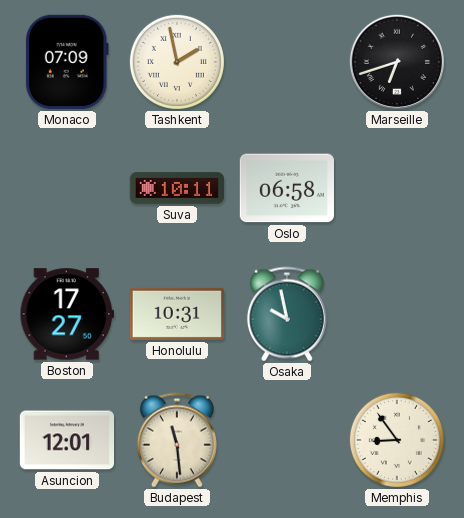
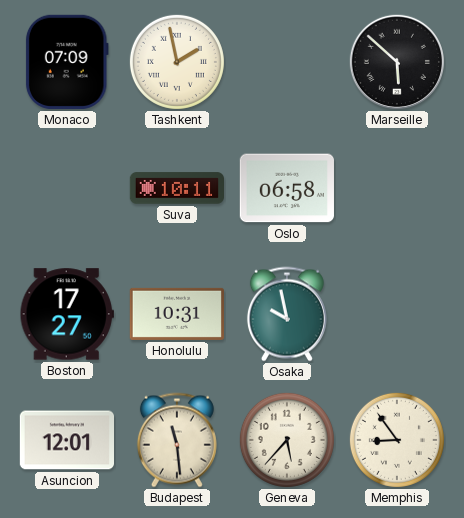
Marseille: 6:42 -> 5:52 (397, 62)
Geneva: none -> 5:37 (287, 440)
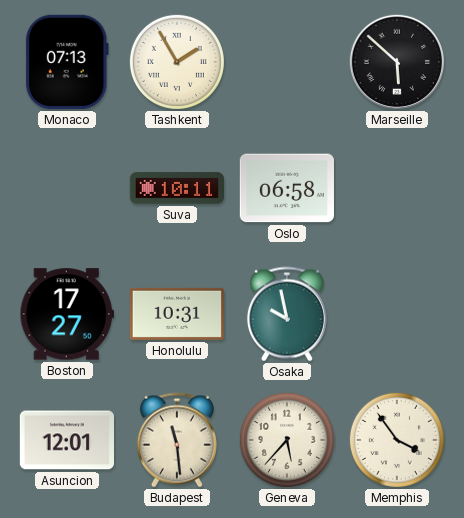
Monaco: 07:09 -> 07:13 (67, 62)
Tashkent: 1:58 -> 1:55 (177, 62)
Memphis: 8:54 -> 3:54 (397, 440)
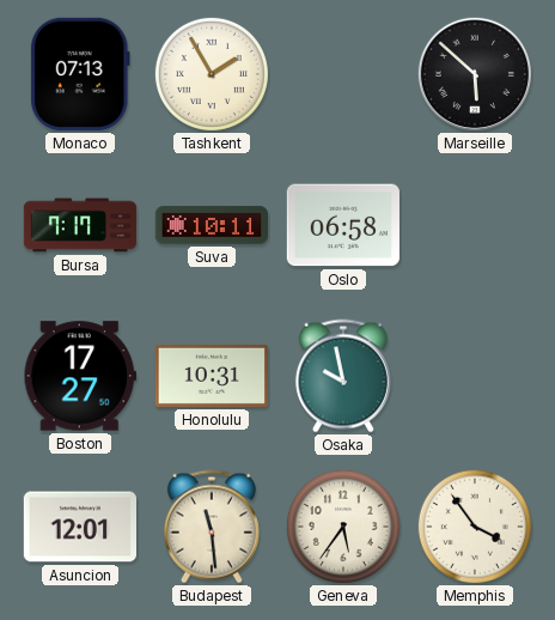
Bursa: none -> 7:17 (80, 225)
Geneva: 5:37 -> 5:36 (343, 527)
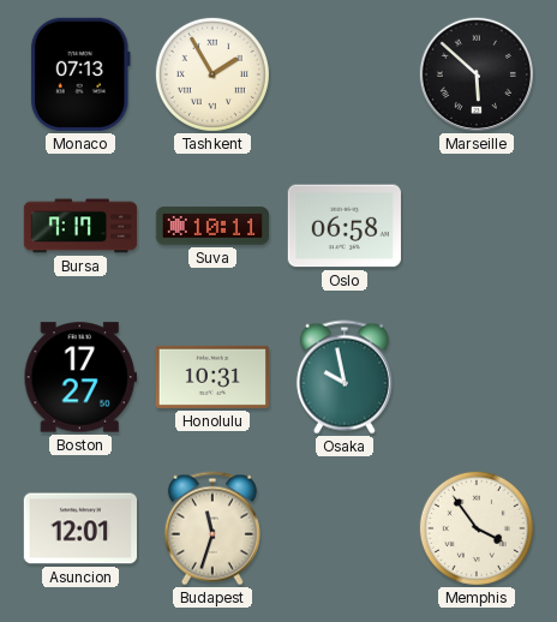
Budapest: 11:29 -> 11:33 (212, 528)
Geneva: 5:36 -> none (343, 527)
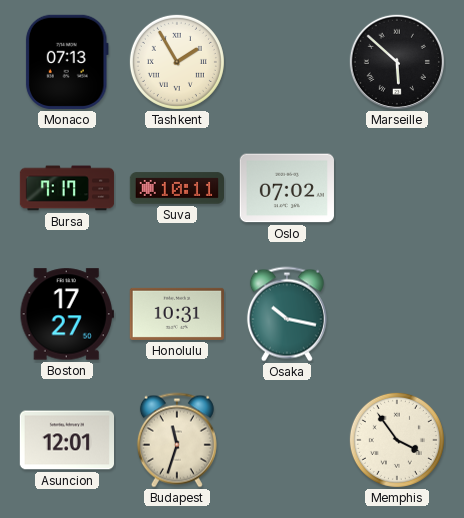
Oslo: 06:58 -> 07:02 (287, 188)
Osaka: 9:58 -> 10:17 (287, 314)
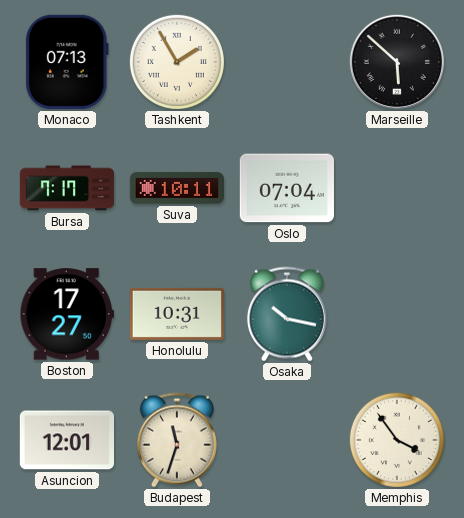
Oslo: 07:02 -> 07:04 (287, 188)
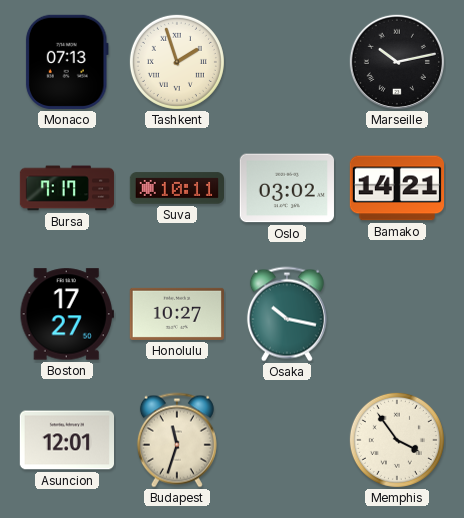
Tashkent: 1:55 -> 1:57 (177, 62)
Marseille: 5:52 -> 10:13 (397, 62)
Oslo: 07:04 -> 03:02 (287, 188)
Bamako: none -> 14:21 (396, 188)
Honolulu: 10:31 -> 10:27 (177, 314)
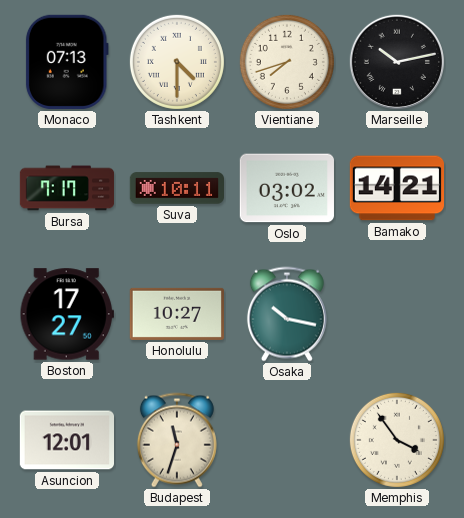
Tashkent: 1:57 -> 4:30 (177, 62)
Vientiane: none -> 7:42 (287, 62)
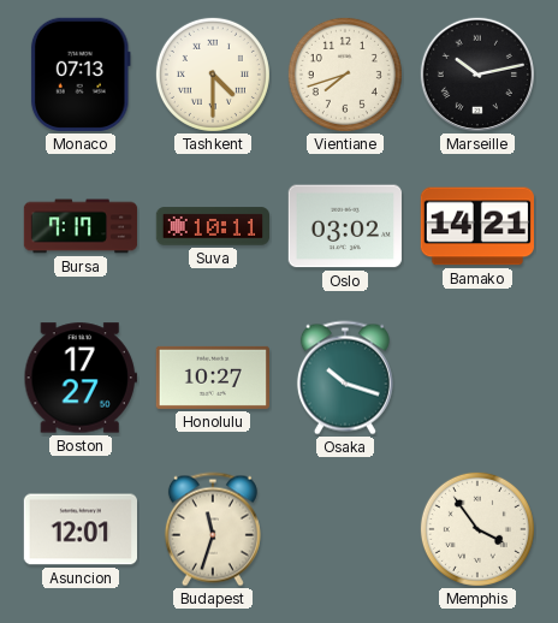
Osaka: 10:17 -> 10:18 (345, 378)
